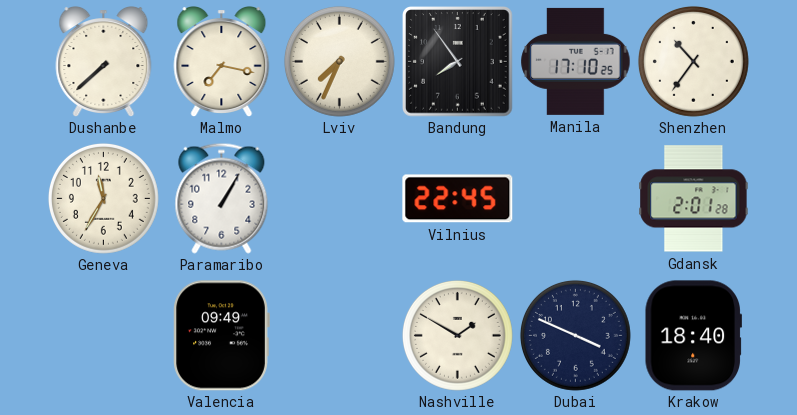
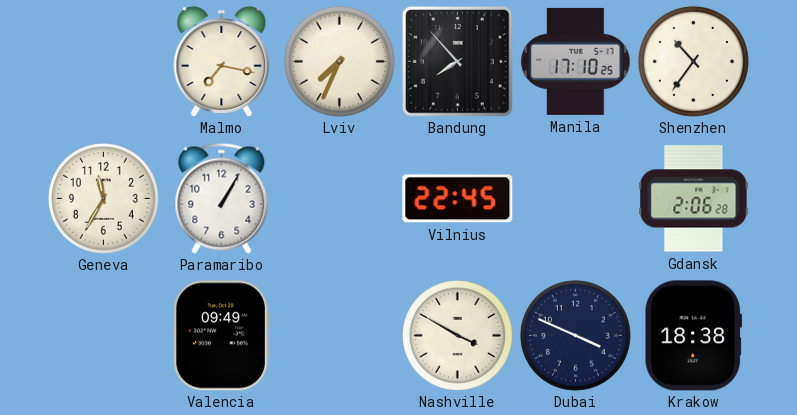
Dushanbe: 7:38 -> none (104, 62)
Bandung: 7:54 -> 7:53 (458, 62)
Gdansk: 2:01 -> 2:06 (694, 199)
Nashville: 1:50 -> 3:50 (457, 335)
Krakow: 18:40 -> 18:38 (693, 336)
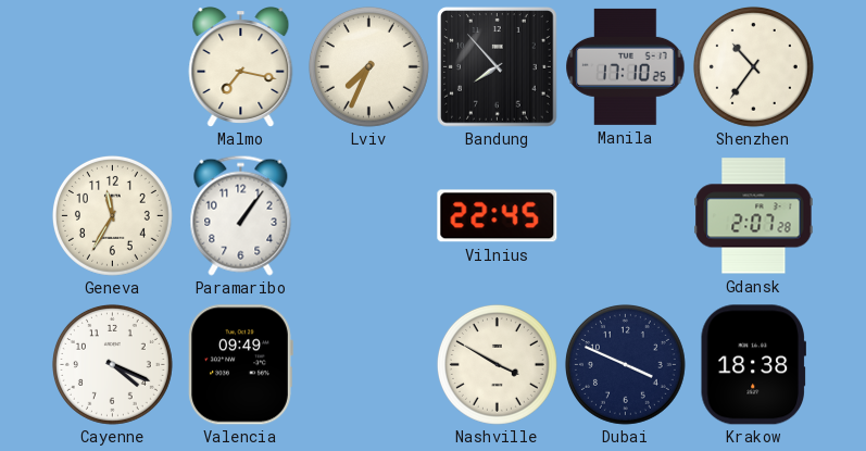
Paramaribo: 1:05 -> 1:06 (241, 215)
Gdansk: 2:06 -> 2:07 (754, 216)
Cayenne: none -> 4:19 (112, 364)
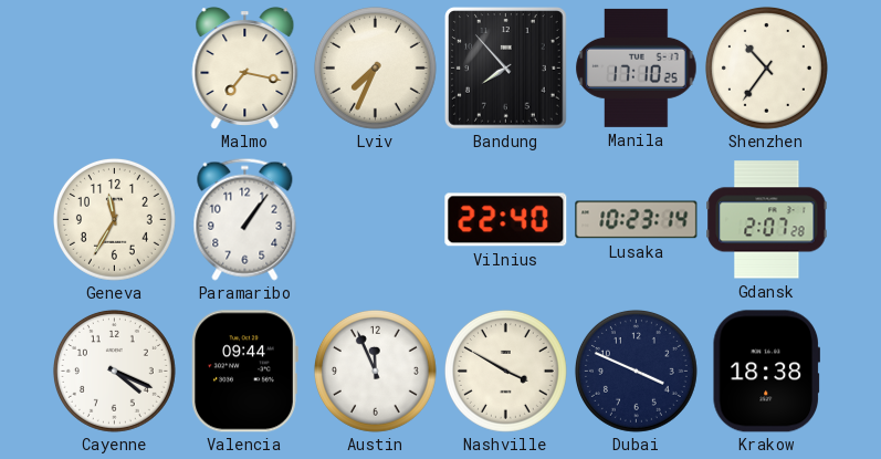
Vilnius: 22:45 -> 22:40 (506, 220)
Lusaka: none -> 10:23 (637, 220)
Valencia: 09:49 -> 09:44 (244, 372)
Austin: none -> 11:56 (375, 371)
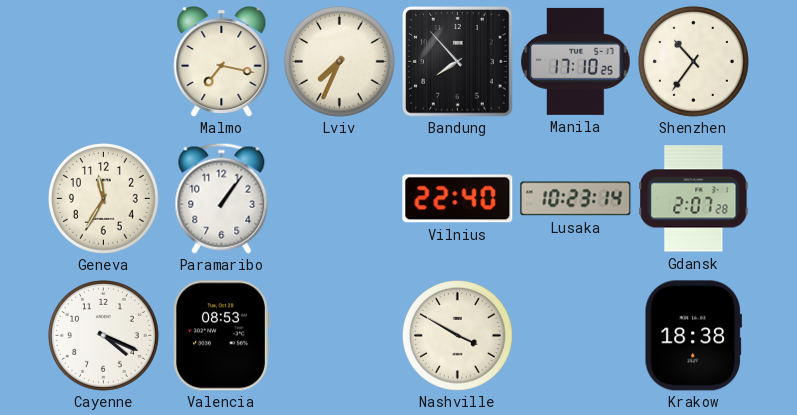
Valencia: 09:44 -> 08:53 (221, 336)
Austin: 11:56 -> none (375, 371)
Dubai: 3:49 -> none (636, 371)
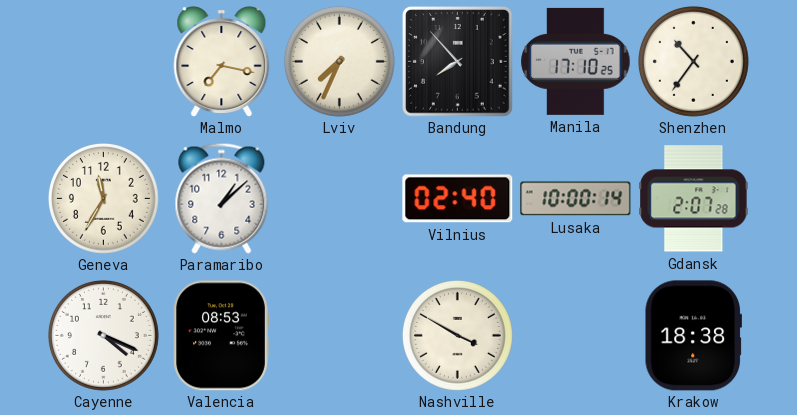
Paramaribo: 1:06 -> 1:08 (222, 198)
Vilnius: 22:40 -> 02:40 (458, 199)
Lusaka: 10:23 -> 10:00 (576, 199)
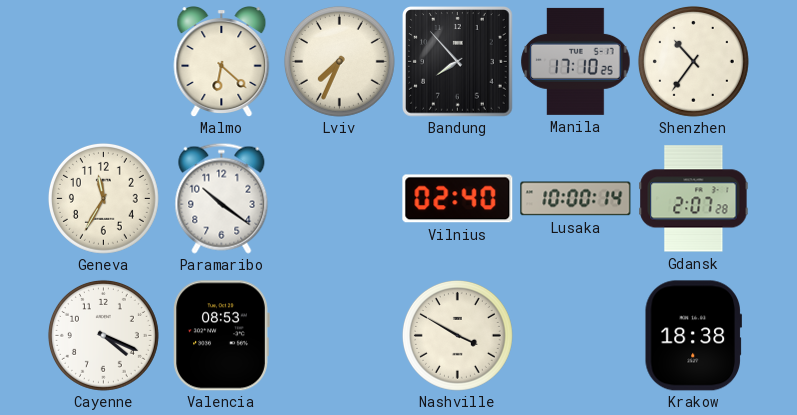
Malmo: 7:17 -> 6:22 (222, 62)
Paramaribo: 1:08 -> 10:21 (222, 198)
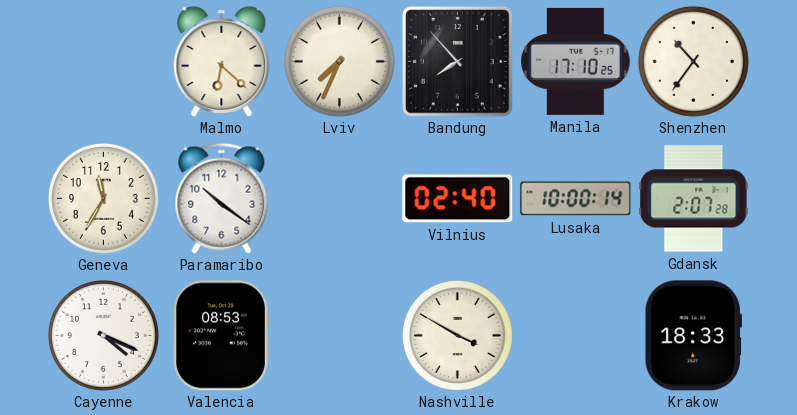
Krakow: 18:38 -> 18:33 (693, 336)
